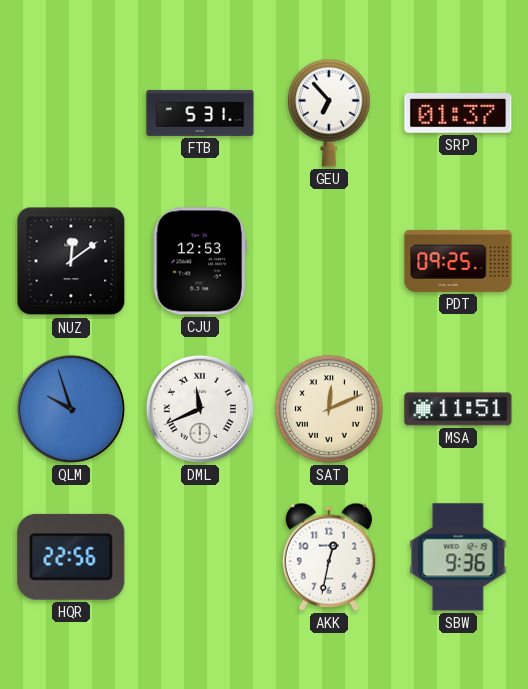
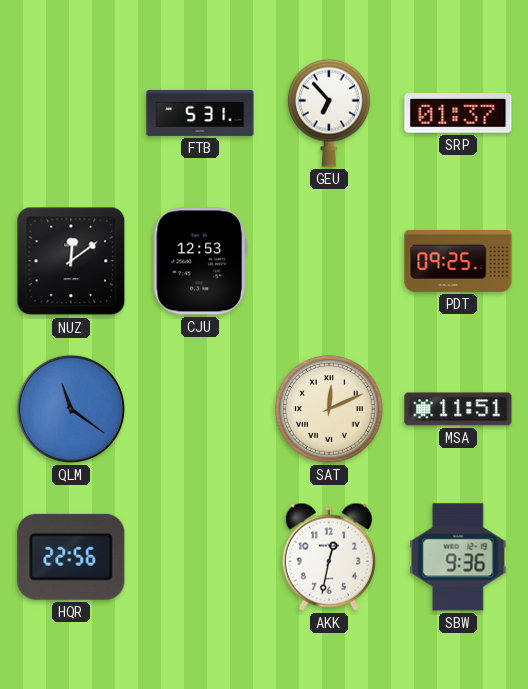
QLM: 9:57 -> 11:21 (71, 409)
DML: 11:41 -> none (200, 409)
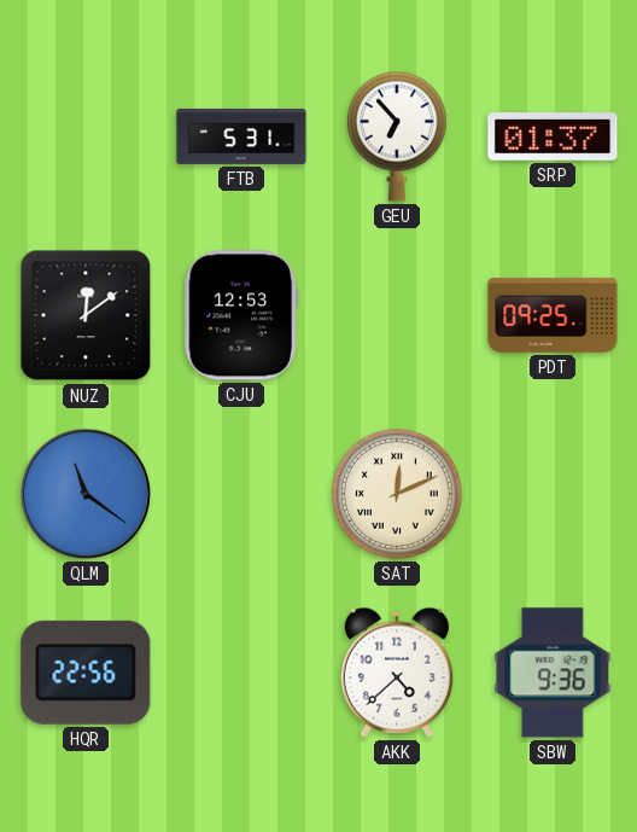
MSA: 11:51 -> none (458, 409)
AKK: 12:32 -> 4:38 (397, 673)
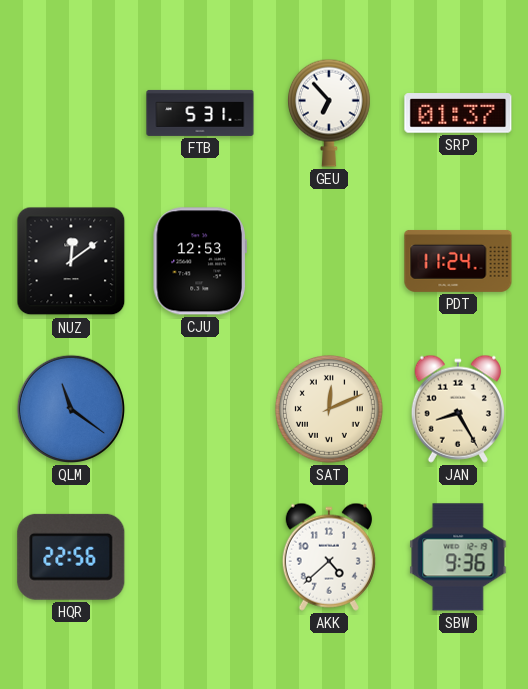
PDT: 09:25 -> 11:24 (458, 261)
JAN: none -> 8:25 (458, 409)
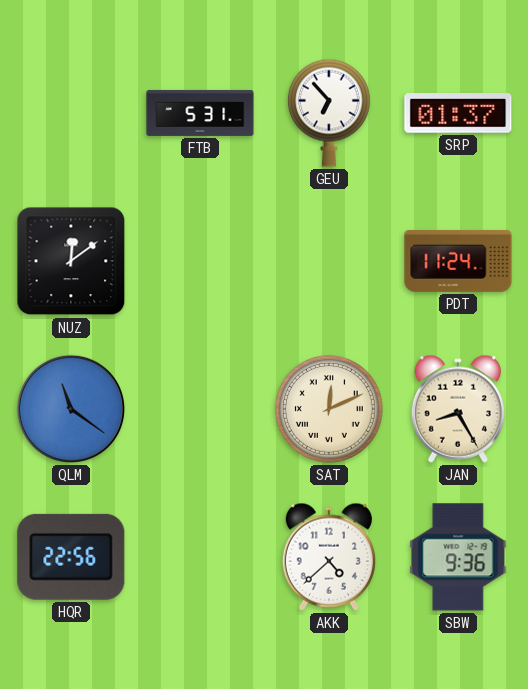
CJU: 12:53 -> none (200, 261)
